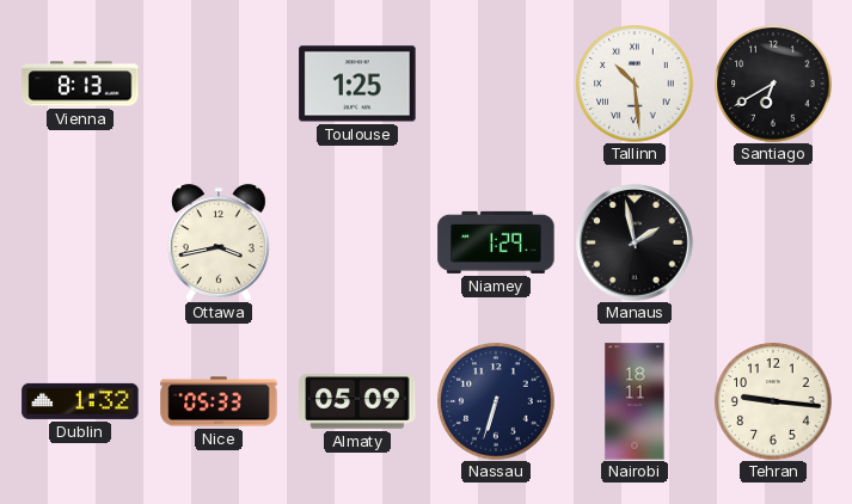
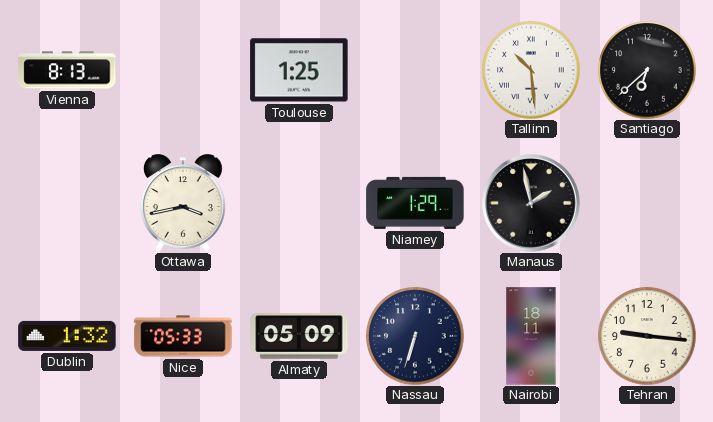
Santiago: 6:40 -> 6:38 (647, 70)
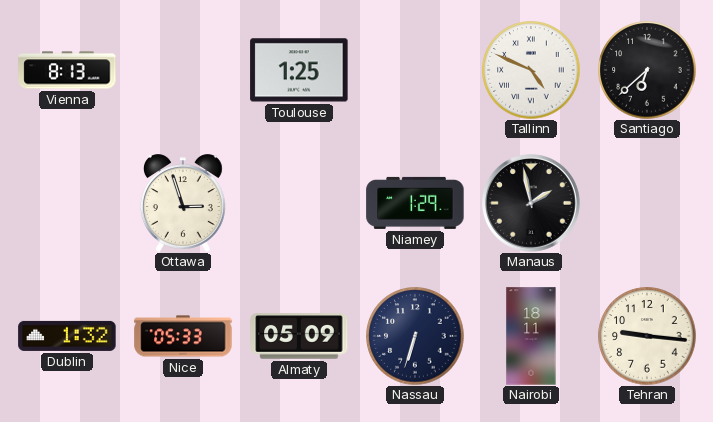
Tallinn: 10:29 -> 4:49 (531, 70)
Ottawa: 3:43 -> 2:57 (183, 203)
